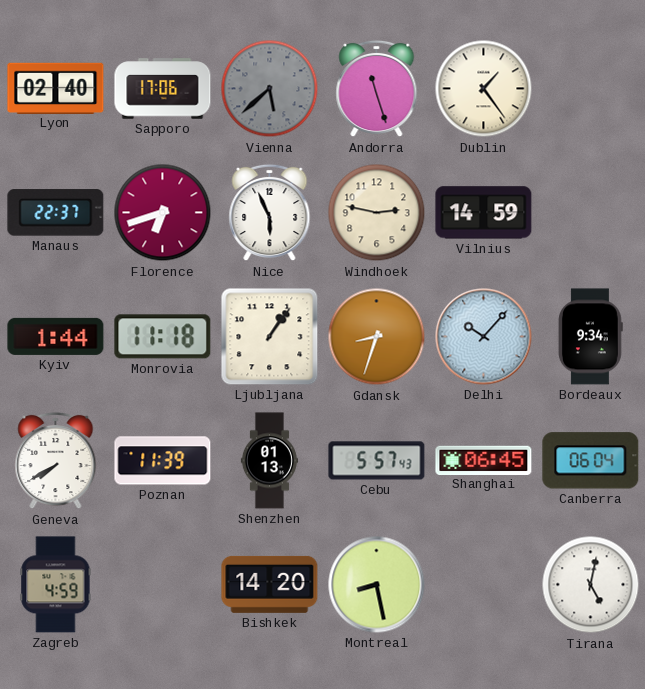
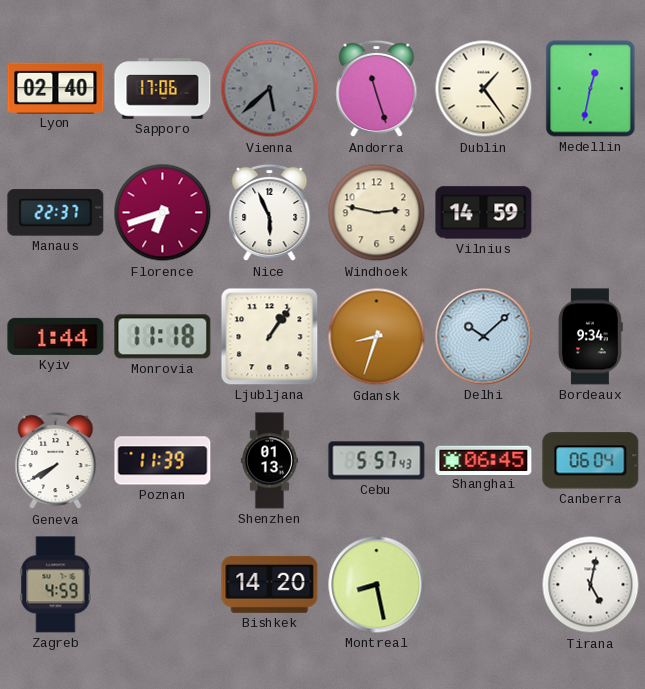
Medellin: none -> 12:32 (591, 89)
Delhi: 10:07 -> 10:08 (484, 337)
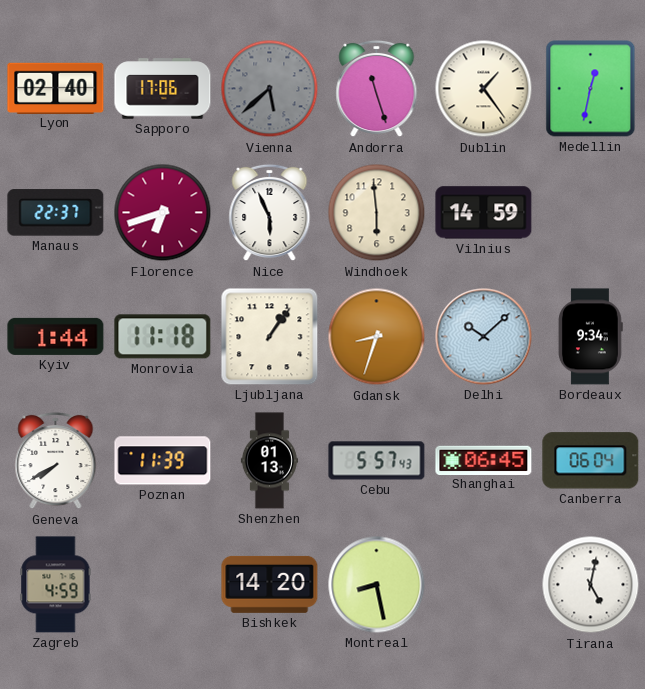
Windhoek: 2:47 -> 5:59 (377, 213)
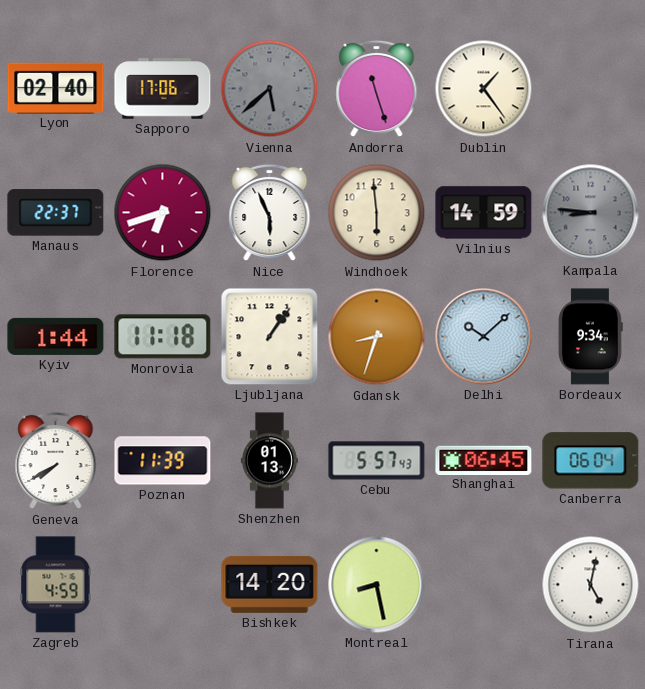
Medellin: 12:32 -> none (591, 89)
Kampala: none -> 8:46 (591, 213)
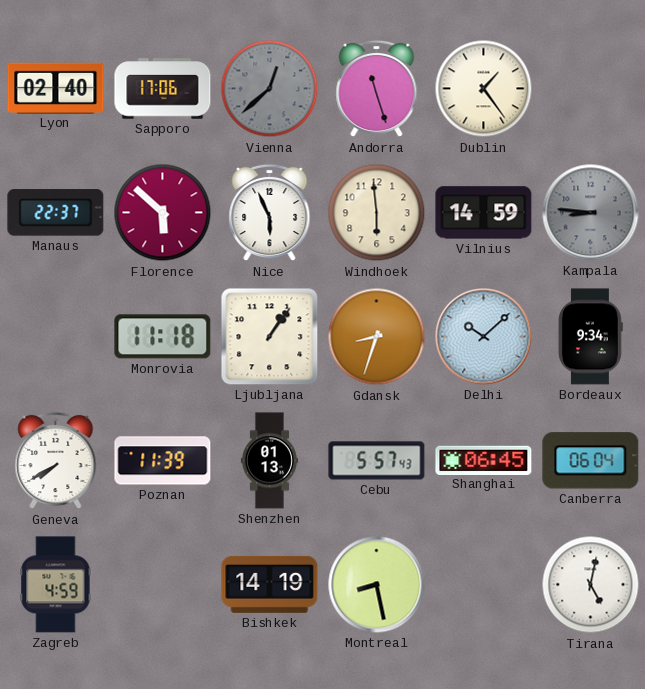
Vienna: 5:38 -> 12:38 (270, 89)
Florence: 6:42 -> 5:52 (163, 213)
Kyiv: 1:44 -> none (56, 336)
Bishkek: 14:20 -> 14:19 (270, 584)
